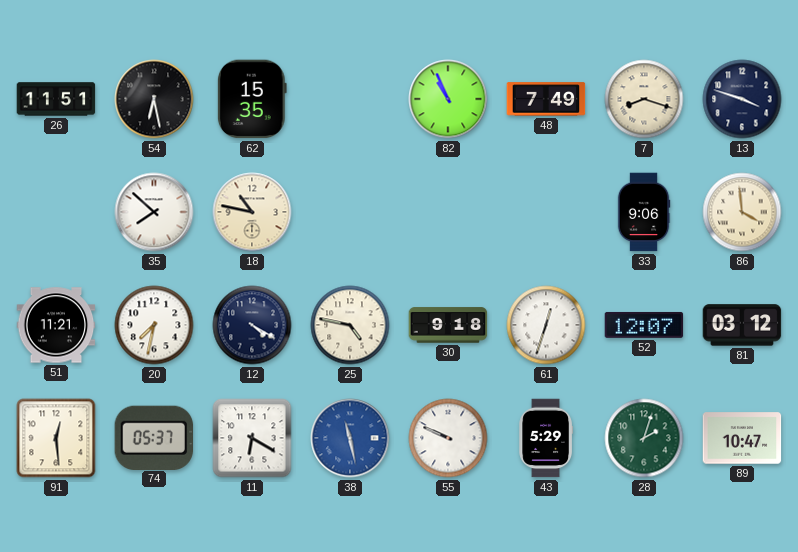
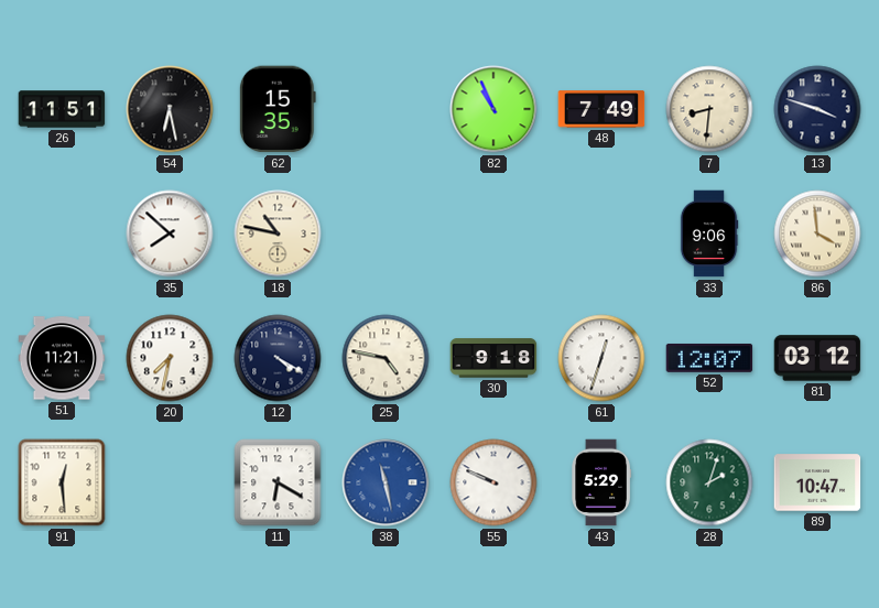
7: 8:18 -> 8:31 (709, 109)
74: 05:37 -> none (154, 437)
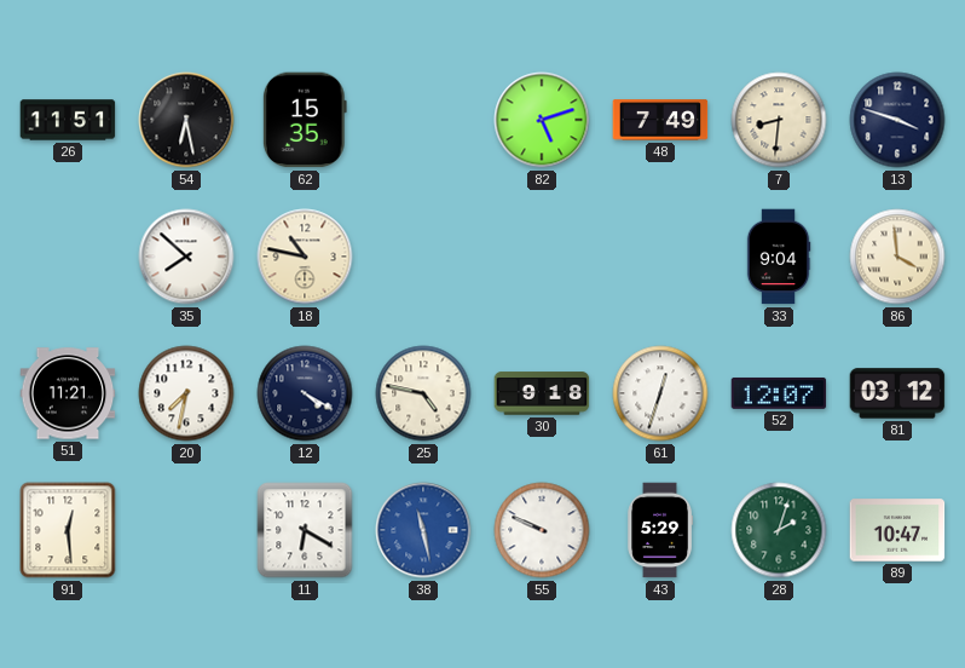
82: 10:56 -> 5:12 (542, 120)
33: 9:06 -> 9:04 (779, 257)
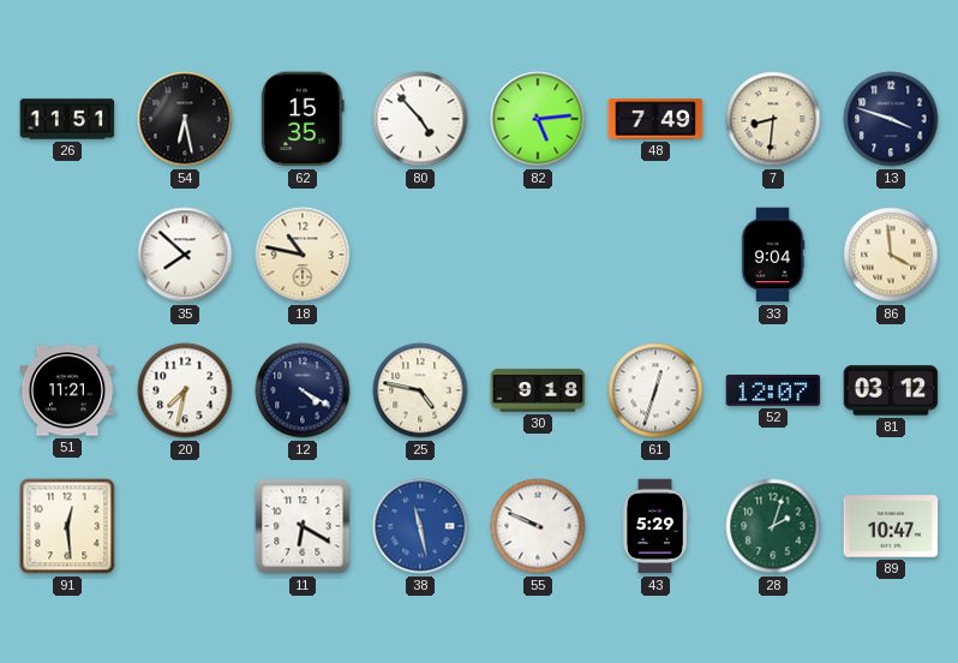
80: none -> 4:53 (420, 119)
82: 5:12 -> 5:14 (538, 119)
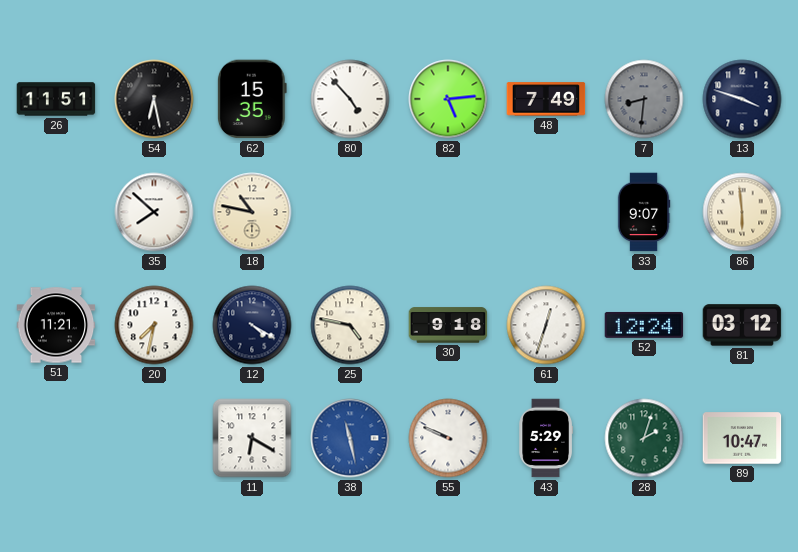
7 dial: cream -> grey (644, 99)
33: 9:04 -> 9:07 (644, 212)
86: 3:59 -> 5:59 (742, 212)
52: 12:07 -> 12:24 (644, 325)
91: 12:29 -> none (67, 526)
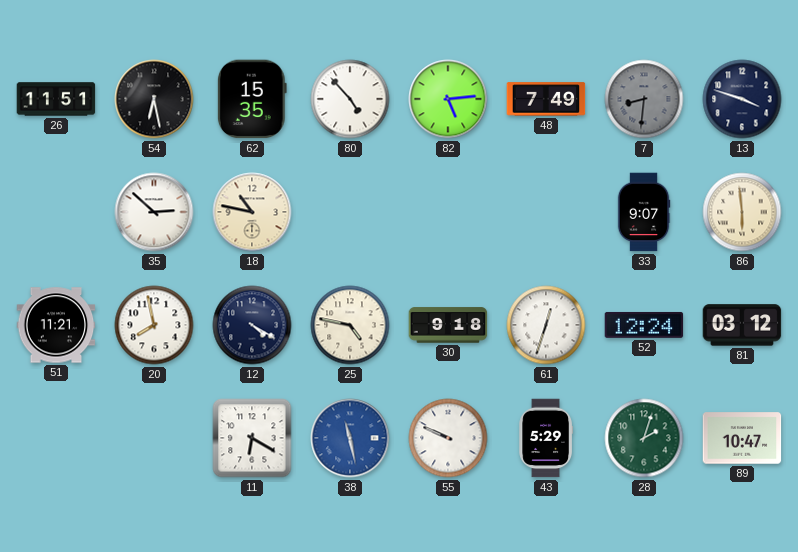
35: 7:52 -> 2:52 (154, 212)
20: 7:32 -> 7:58 (154, 325)
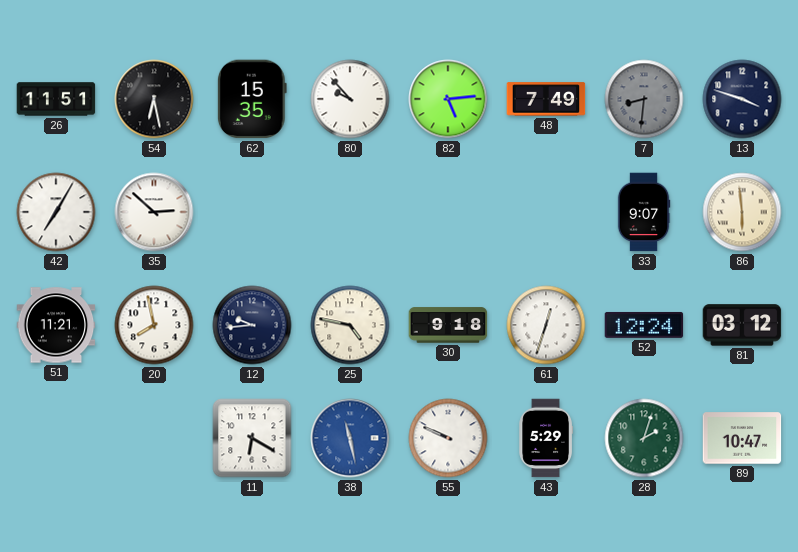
80: 4:53 -> 9:53 (350, 99)
42: none -> 7:05 (56, 212)
18: 10:47 -> none (252, 212)
12: 4:20 -> 9:44 (252, 325)
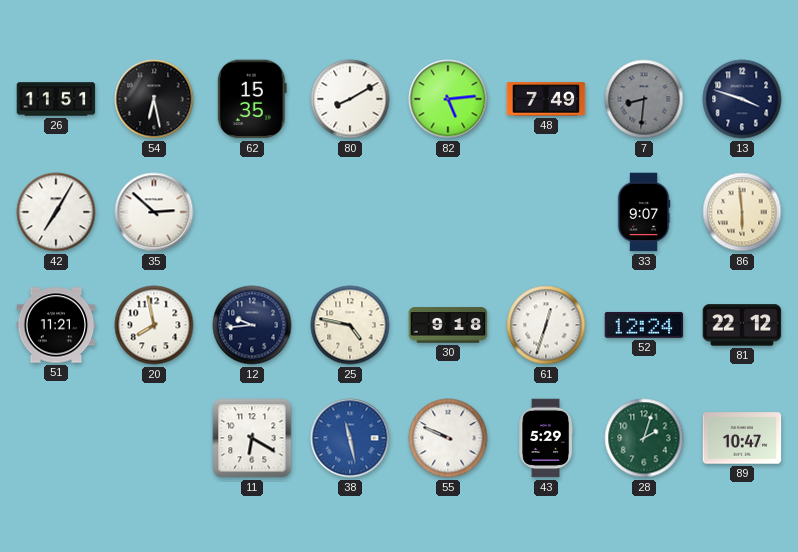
80: 9:53 -> 8:10 (350, 99)
81: 03:12 -> 22:12 (742, 325)
